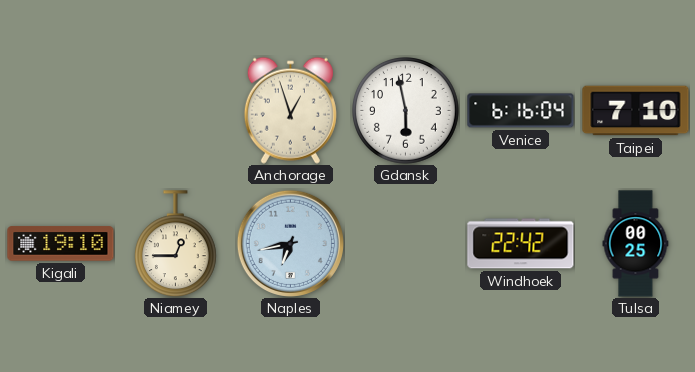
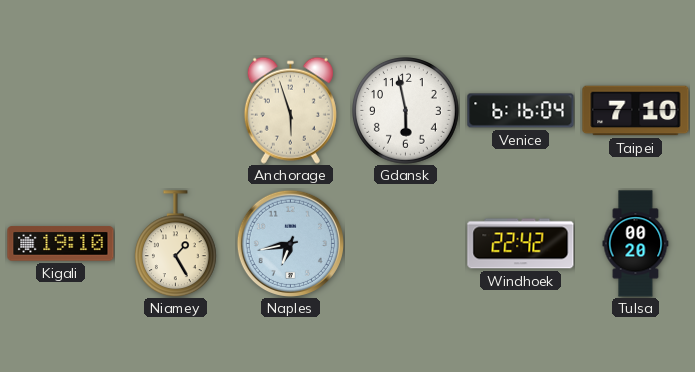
Anchorage: 12:57 -> 5:57 (290, 110)
Niamey: 12:45 -> 1:25 (175, 244)
Tulsa: 00:25 -> 00:20 (636, 244)
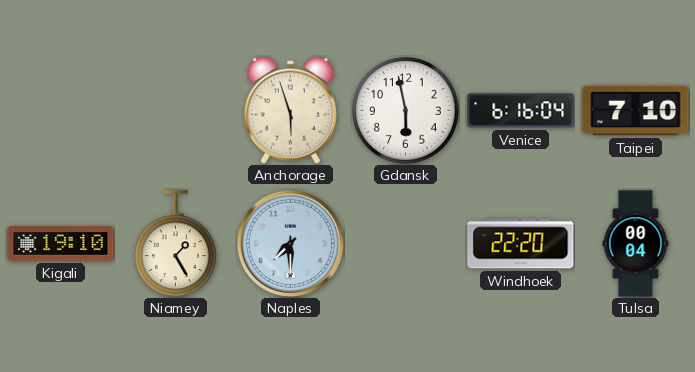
Naples: 6:43 -> 7:30 (290, 243)
Windhoek: 22:42 -> 22:20 (521, 244)
Tulsa: 00:20 -> 00:04 (636, 244)
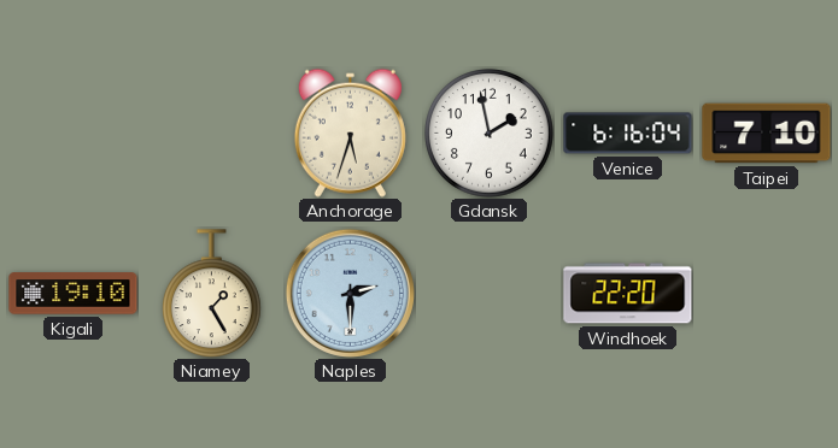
Anchorage: 5:57 -> 5:33 (350, 132)
Gdansk: 5:58 -> 1:58 (490, 134)
Naples: 7:30 -> 2:30 (350, 293)
Tulsa: 00:04 -> none (636, 244)
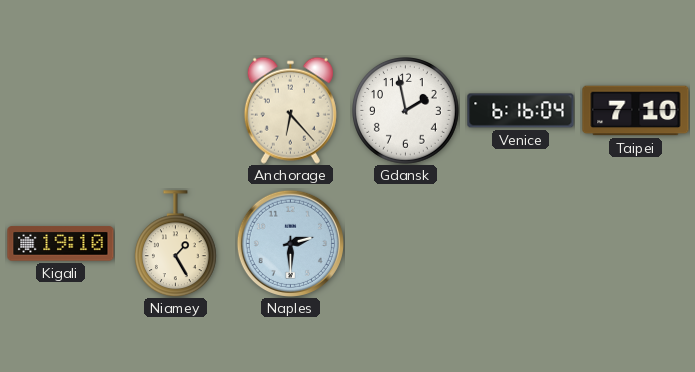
Anchorage: 5:33 -> 6:23 (290, 110)
Windhoek: 22:20 -> none (628, 294)
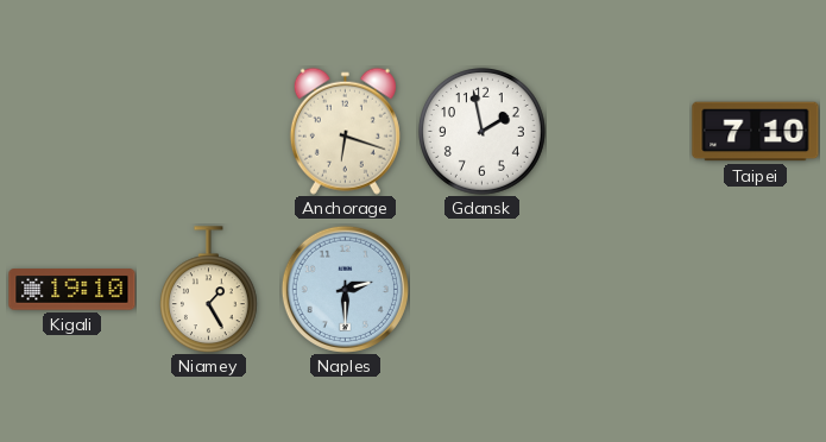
Anchorage: 6:23 -> 6:18 (345, 131)
Venice: 6:16 -> none (521, 111)
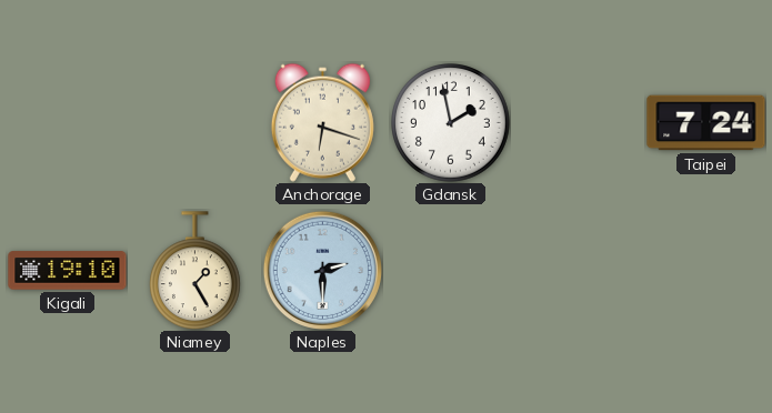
Taipei: 7:10 -> 7:24 (706, 123)
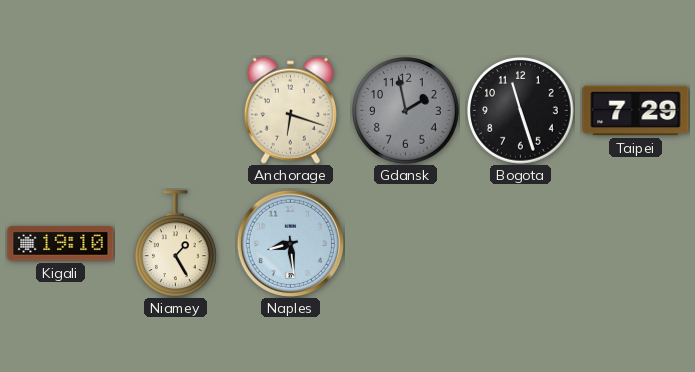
Gdansk dial: white -> grey (406, 111)
Bogota: none -> 11:27 (521, 111)
Taipei: 7:24 -> 7:29 (636, 111)
Naples: 2:30 -> 8:29 (290, 243)
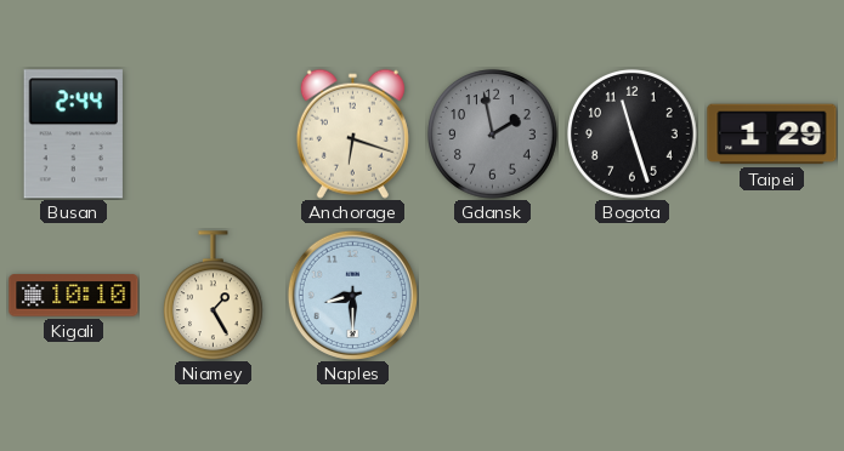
Busan: none -> 2:44 (73, 135)
Taipei: 7:29 -> 1:29 (772, 135)
Kigali: 19:10 -> 10:10 (74, 296)
Naples: 8:29 -> 8:30 (352, 295)
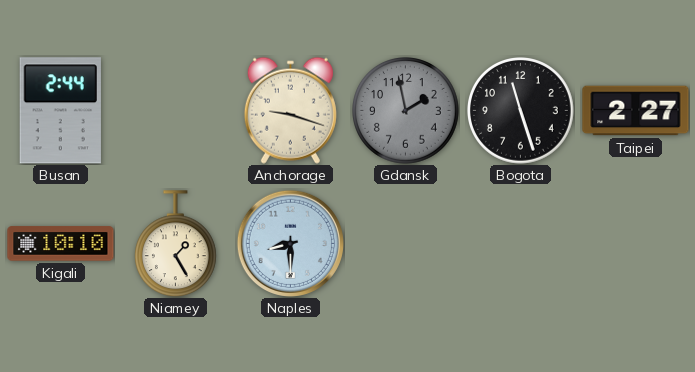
Anchorage: 6:18 -> 9:18 (290, 110)
Taipei: 1:29 -> 2:27 (636, 111)
